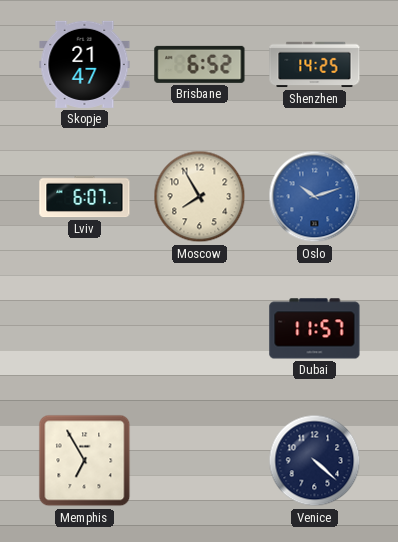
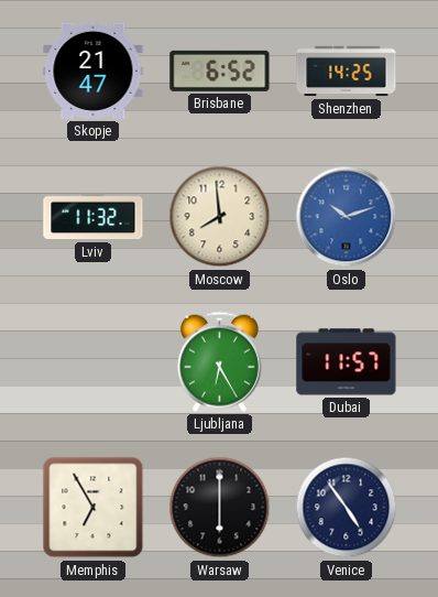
Lviv: 6:07 -> 11:32 (94, 217)
Moscow: 7:55 -> 7:59 (220, 217)
Ljubljana: none -> 6:25 (219, 361)
Warsaw: none -> 6:00 (220, 508)
Venice: 4:22 -> 4:54 (347, 508)
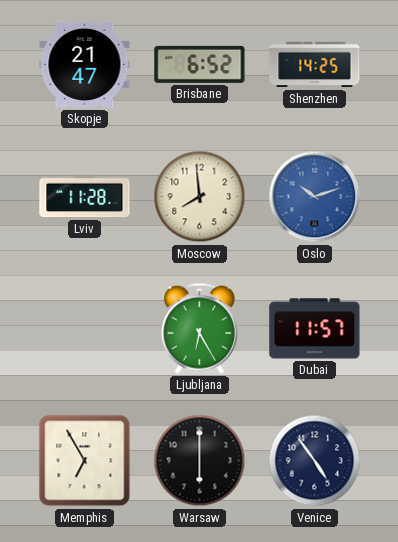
Lviv: 11:32 -> 11:28 (85, 197)
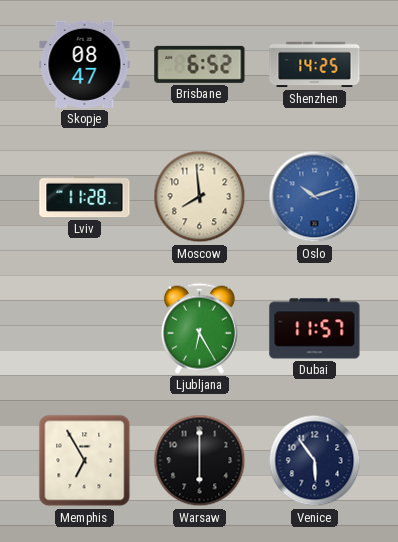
Skopje: 21:47 -> 08:47 (85, 64)
Venice: 4:54 -> 5:54 (315, 461)
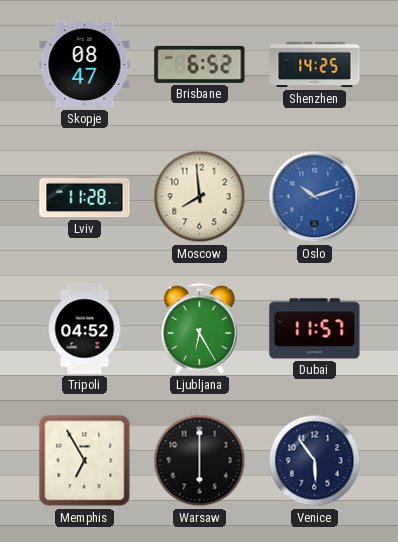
Tripoli: none -> 04:52 (85, 329)
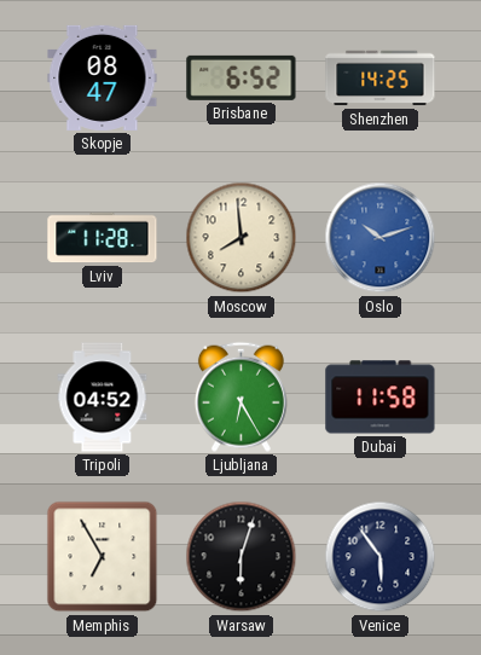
Dubai: 11:57 -> 11:58 (381, 398)
Warsaw: 6:00 -> 6:03 (242, 557)
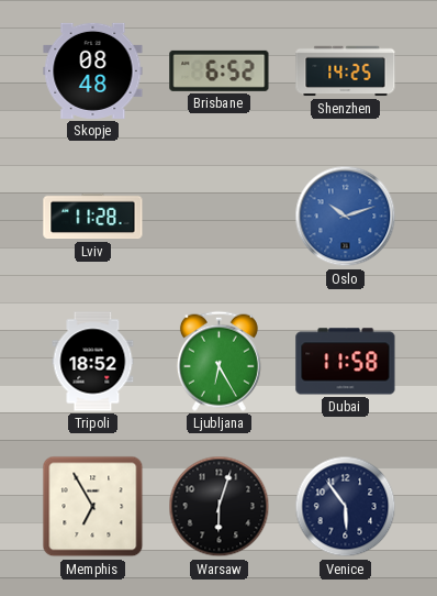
Skopje: 08:47 -> 08:48 (93, 70)
Moscow: 7:59 -> none (242, 238)
Tripoli: 04:52 -> 18:52 (93, 362)
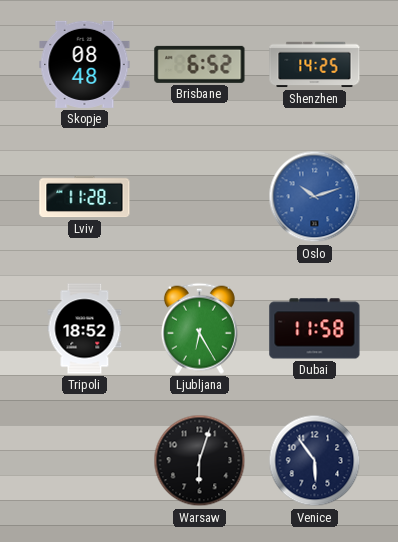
Memphis: 6:55 -> none (93, 507)
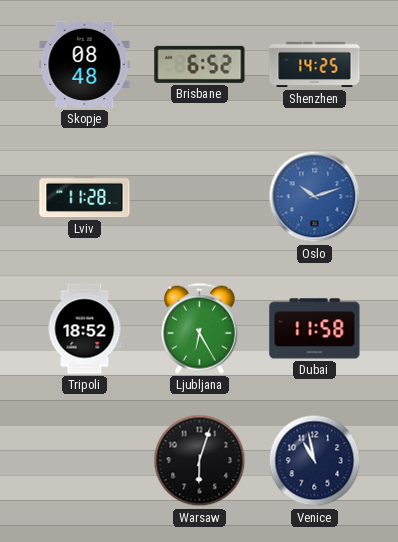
Venice: 5:54 -> 10:58 (315, 461)
